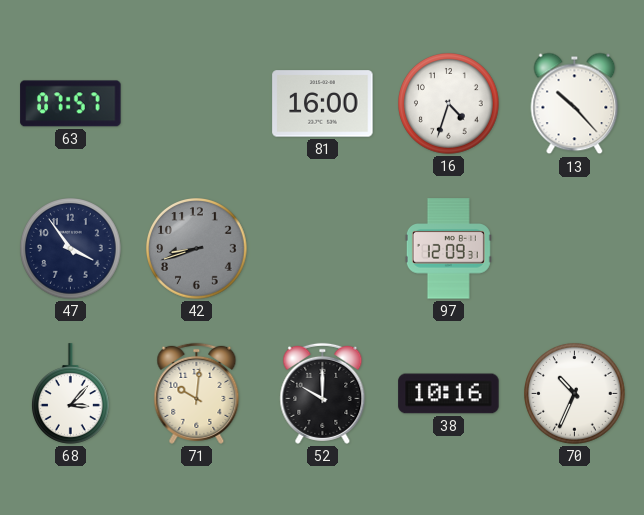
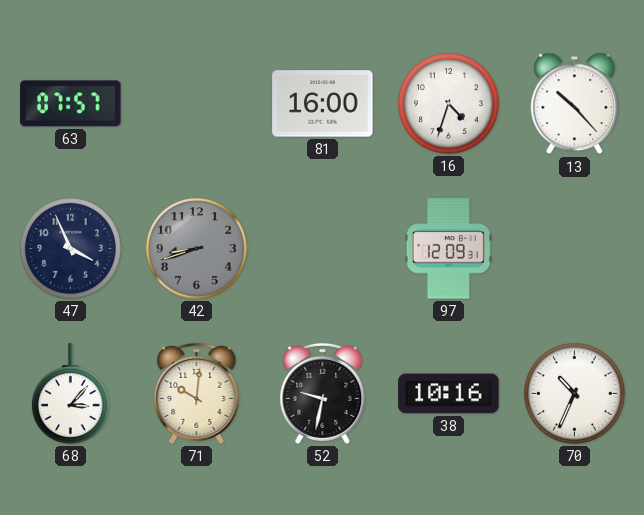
47: 3:54 -> 3:56 (71, 249)
52: 10:00 -> 9:32 (323, 393)
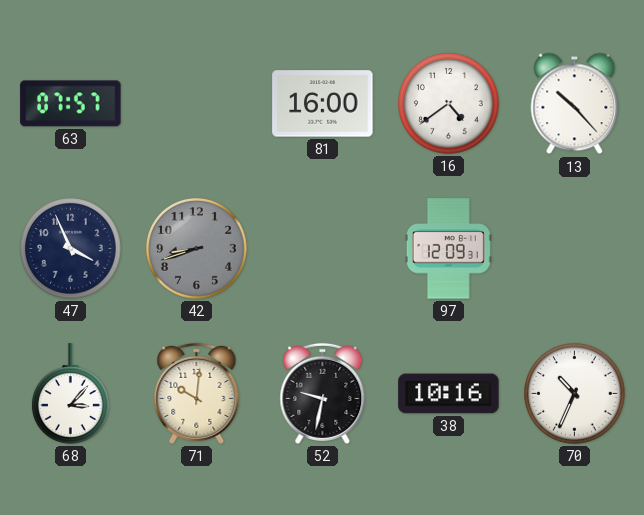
16: 4:33 -> 4:39 (449, 104)
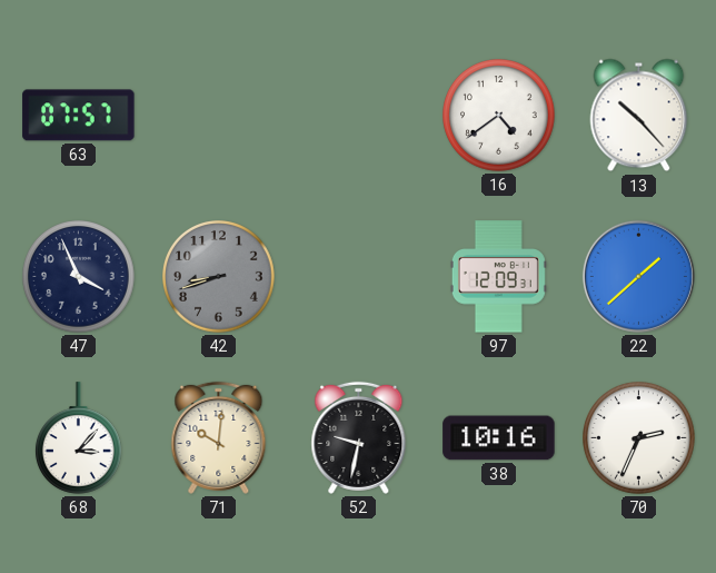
81: 16:00 -> none (323, 104)
22: none -> 1:38 (638, 276)
70: 10:34 -> 2:34 (639, 438)
